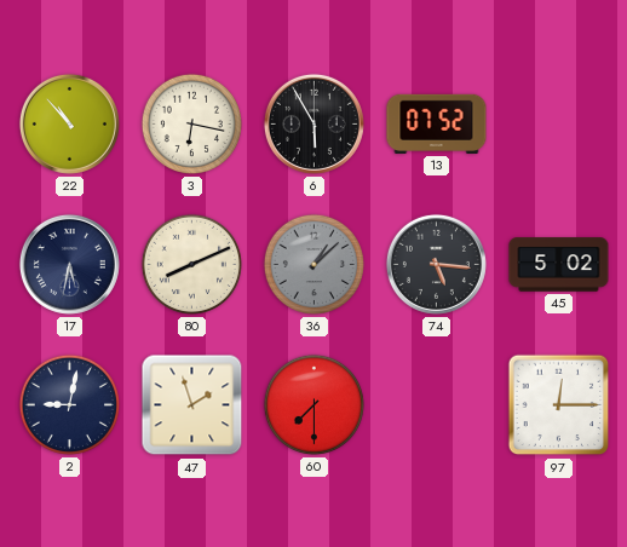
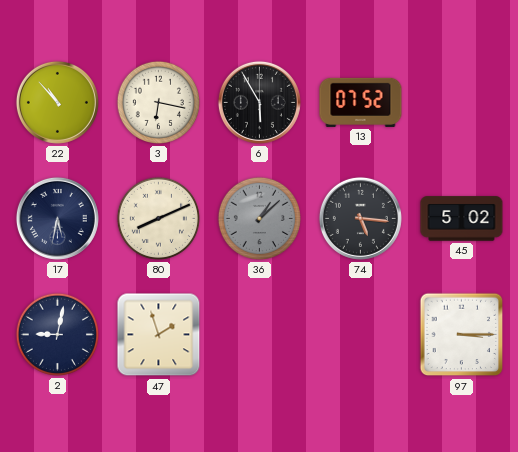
60: 7:30 -> none (313, 404)
97: 12:15 -> 3:15 (462, 335)
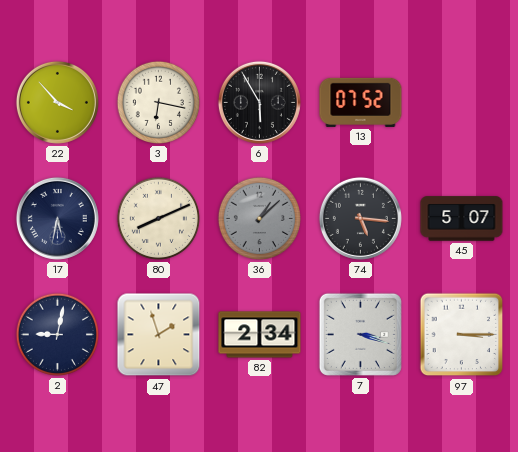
22: 10:53 -> 3:53 (57, 102)
45: 5:02 -> 5:07 (462, 219)
82: none -> 2:34 (260, 335)
7: none -> 3:18 (360, 334)
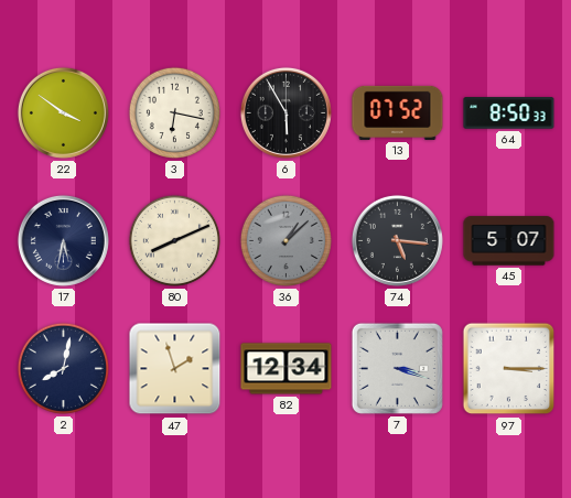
22: 3:53 -> 3:51 (63, 112)
64: none -> 8:50 (509, 113)
2: 9:02 -> 8:02 (63, 368)
82: 2:34 -> 12:34 (287, 369)
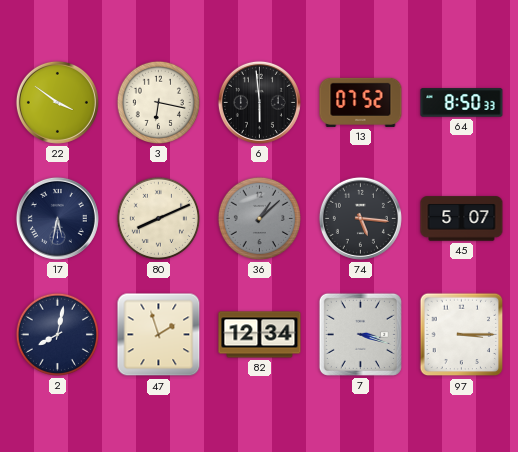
6: 5:55 -> 5:59 (259, 102)
